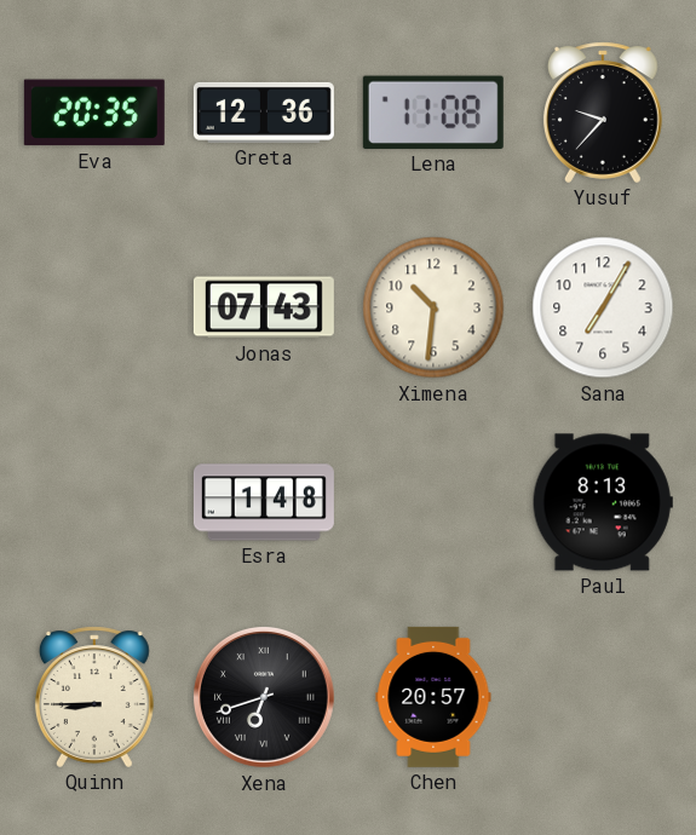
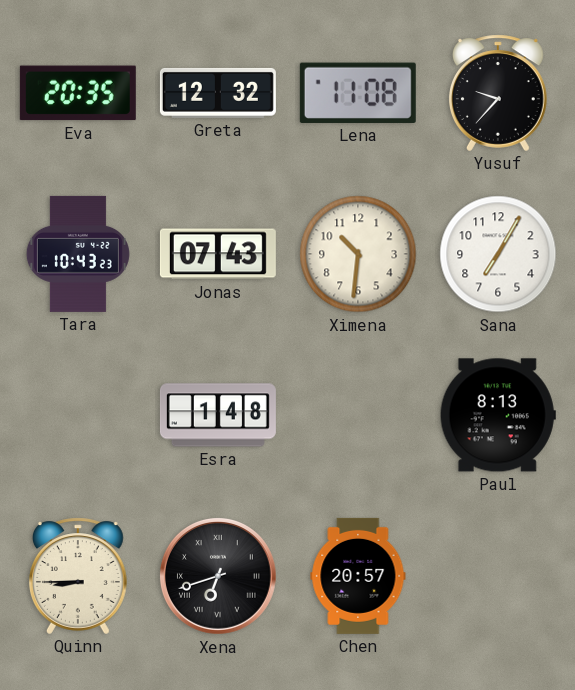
Greta: 12:36 -> 12:32 (218, 93)
Tara: none -> 10:43 (78, 254)
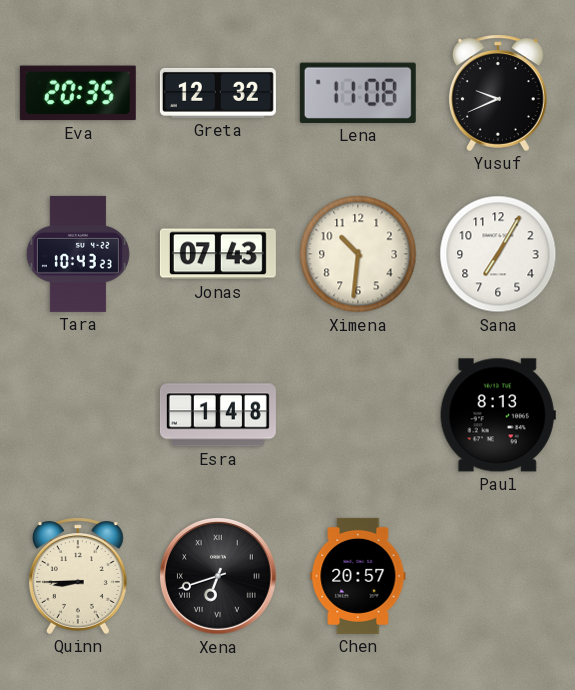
Yusuf: 9:37 -> 9:41 (498, 93)
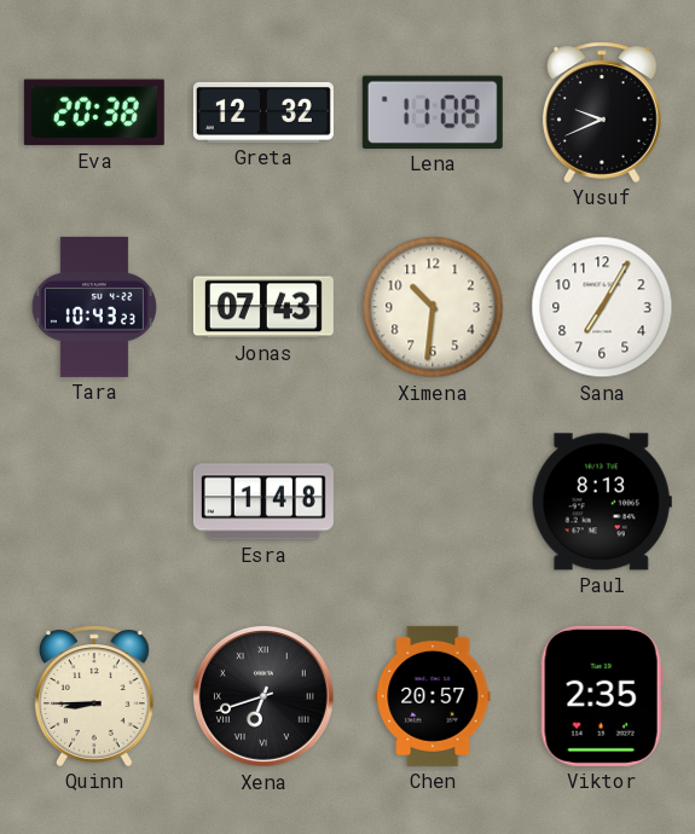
Eva: 20:35 -> 20:38 (94, 112)
Viktor: none -> 2:35 (602, 696)
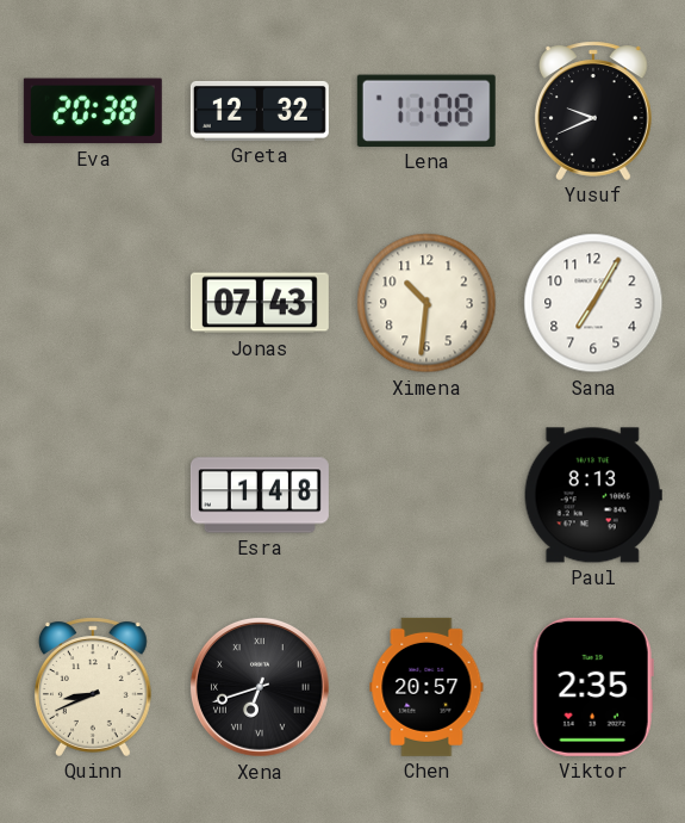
Tara: 10:43 -> none (94, 307)
Quinn: 8:45 -> 8:41 (93, 687)
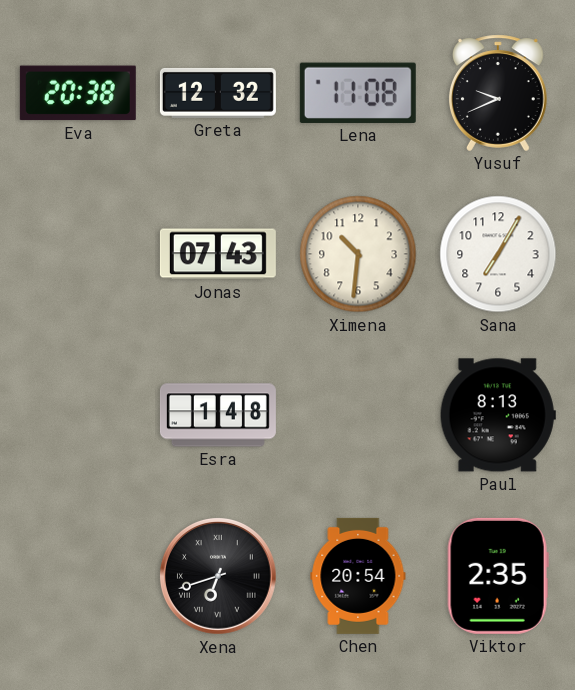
Quinn: 8:41 -> none (93, 687)
Chen: 20:57 -> 20:54 (358, 576)
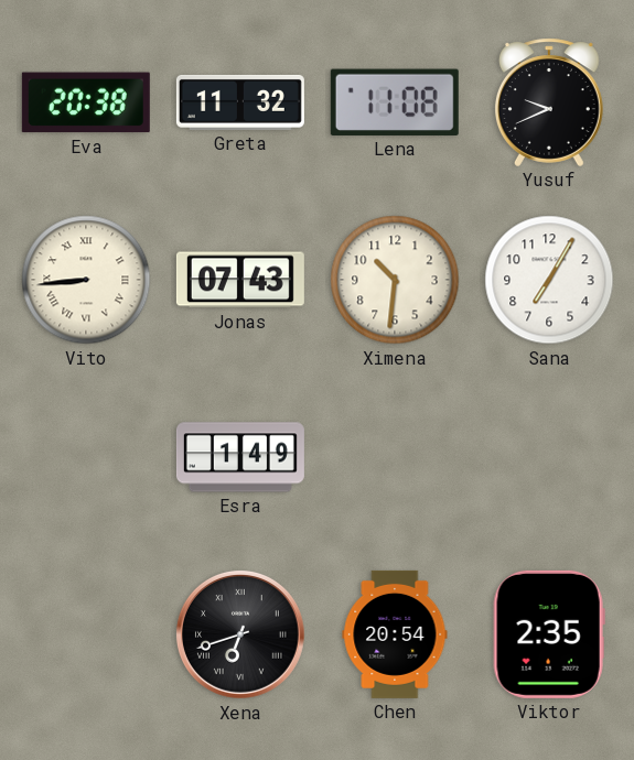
Greta: 12:32 -> 11:32 (240, 102)
Vito: none -> 8:44 (86, 280)
Esra: 1:48 -> 1:49 (240, 457)
Paul: 8:13 -> none (498, 415)
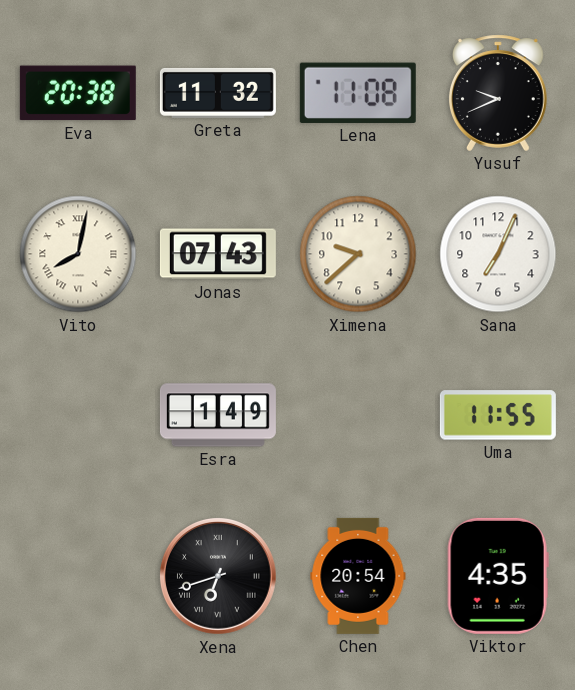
Vito: 8:44 -> 8:02 (78, 254)
Ximena: 10:31 -> 9:38 (358, 254)
Sana: 7:05 -> 7:04 (498, 254)
Uma: none -> 11:55 (498, 415)
Viktor: 2:35 -> 4:35 (498, 576)
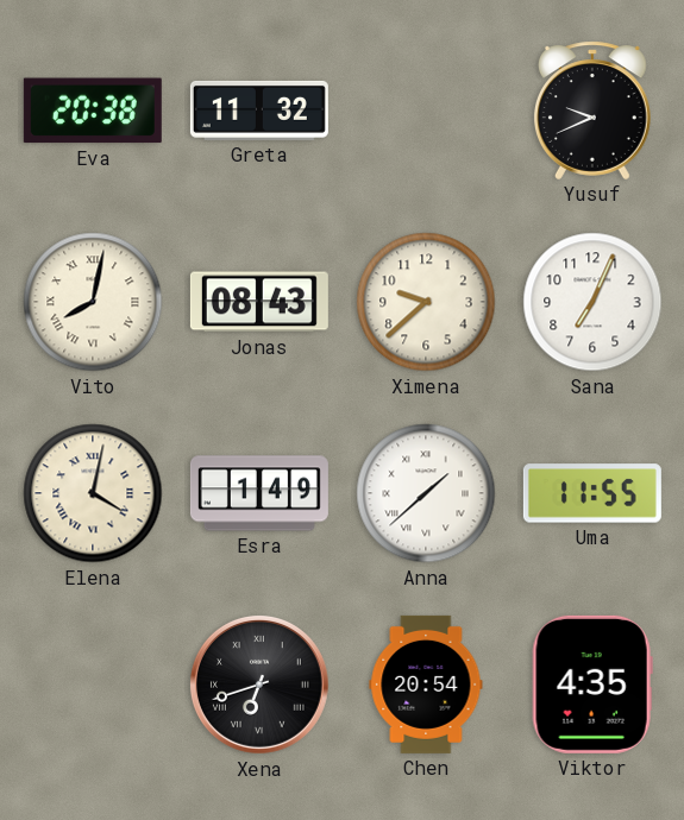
Lena: 11:08 -> none (358, 93)
Jonas: 07:43 -> 08:43 (259, 302)
Elena: none -> 4:02 (93, 493)
Anna: none -> 1:38 (426, 493)
